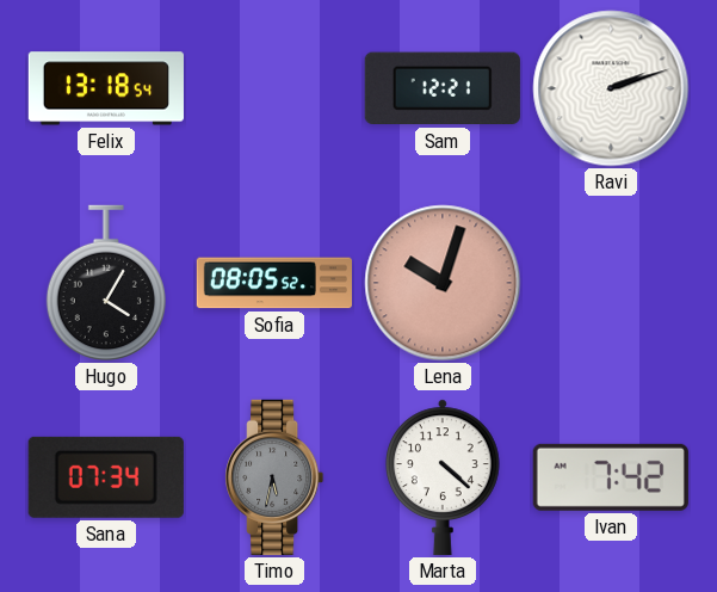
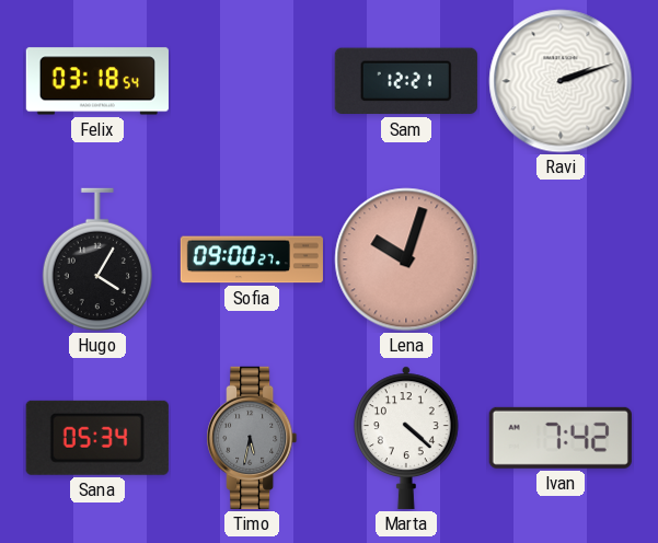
Felix: 13:18 -> 03:18 (97, 81)
Sofia: 08:05 -> 09:00 (252, 259)
Sana: 07:34 -> 05:34 (97, 438)
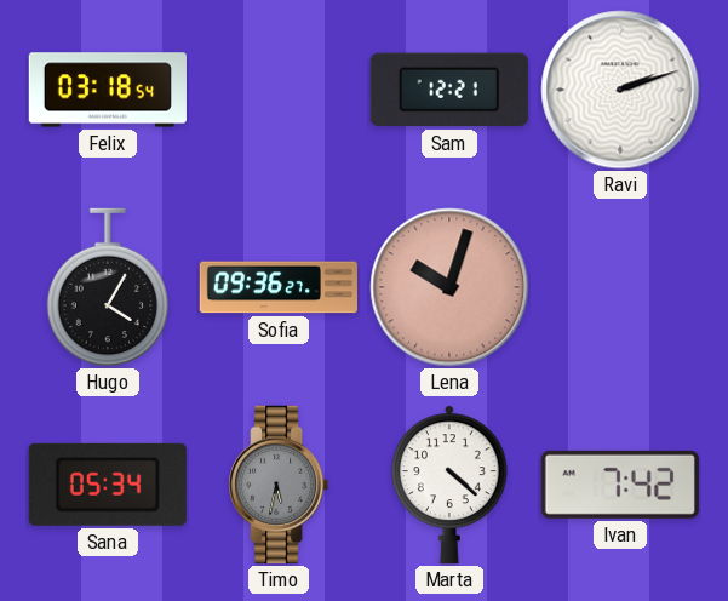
Sofia: 09:00 -> 09:36 (279, 287)
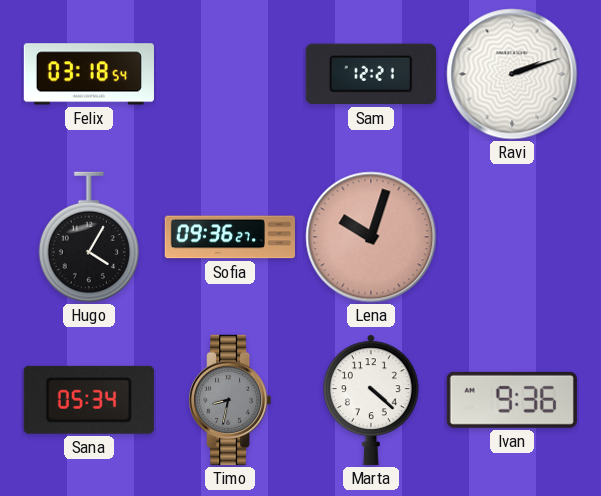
Timo: 5:32 -> 8:32 (230, 400)
Ivan: 7:42 -> 9:36 (512, 400)
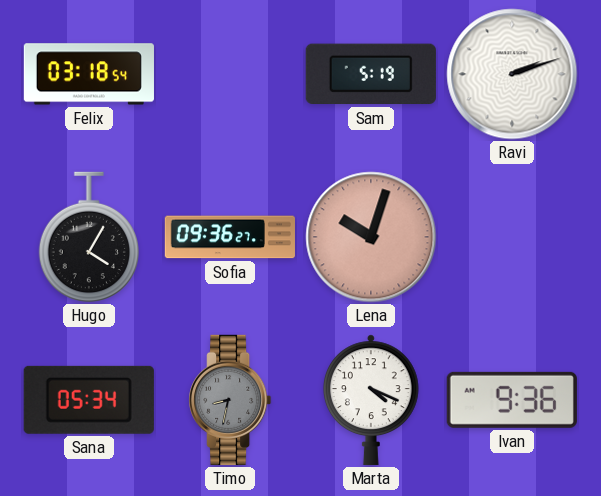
Sam: 12:21 -> 5:19 (371, 74)
Marta: 4:22 -> 4:19 (371, 400)
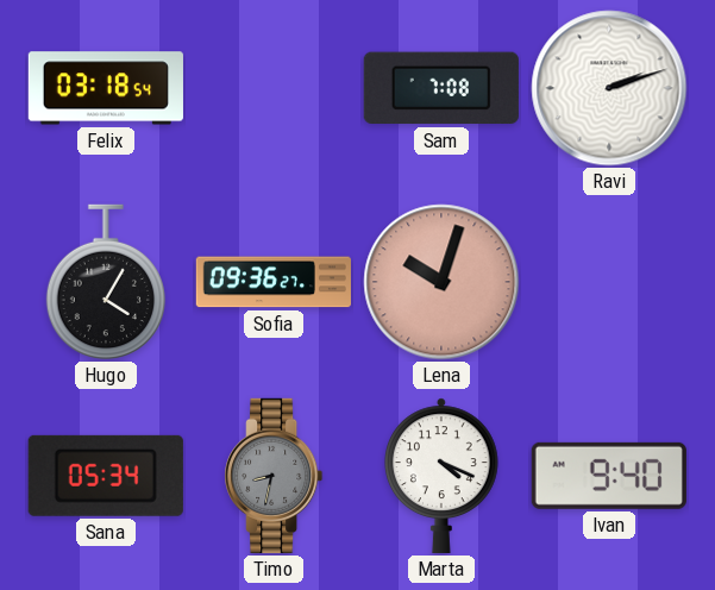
Sam: 5:19 -> 7:08 (441, 88)
Ivan: 9:36 -> 9:40 (609, 476)
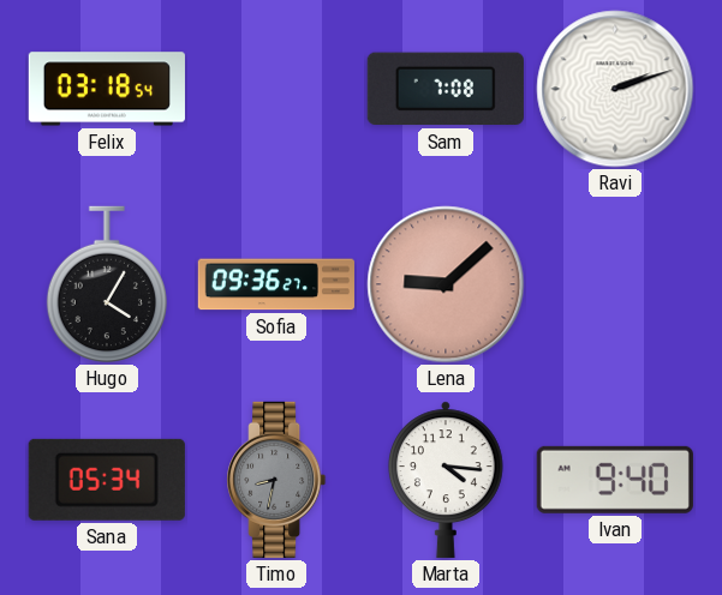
Lena: 10:03 -> 9:08 (446, 284)
Marta: 4:19 -> 4:16 (446, 480)
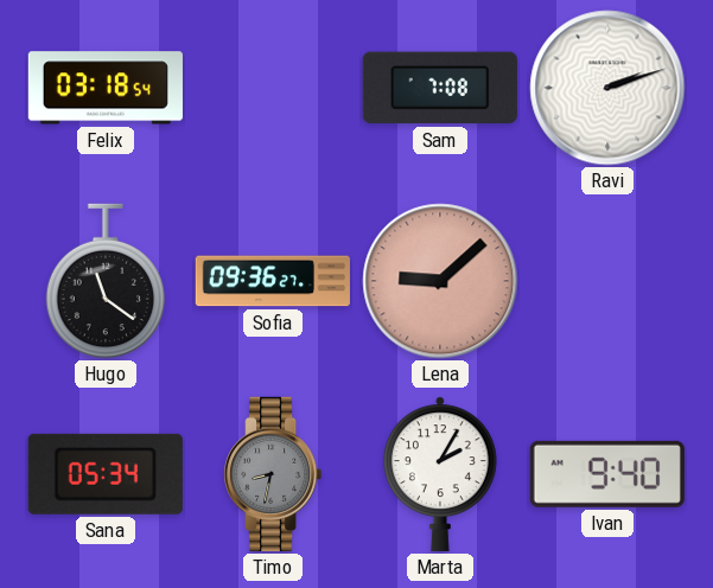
Hugo: 4:05 -> 11:21 (106, 281)
Marta: 4:16 -> 2:05 (440, 474)
